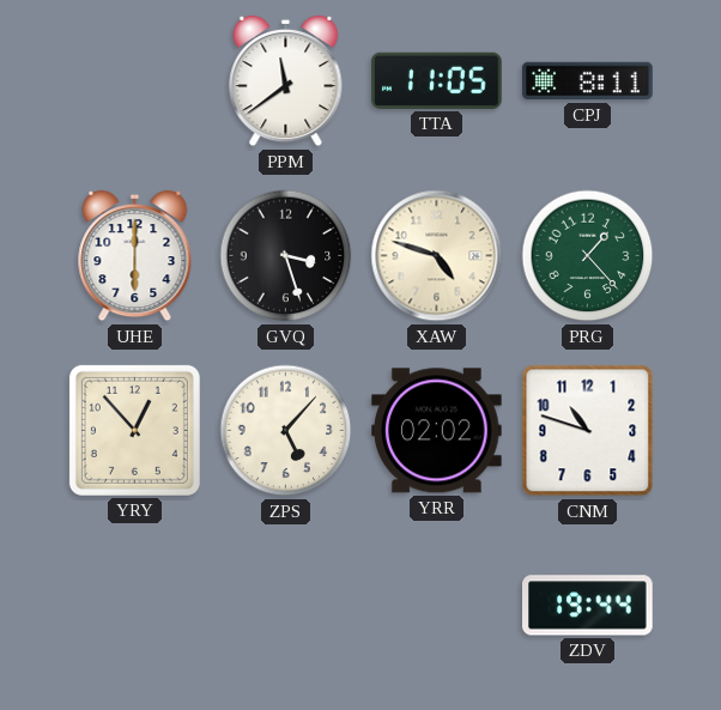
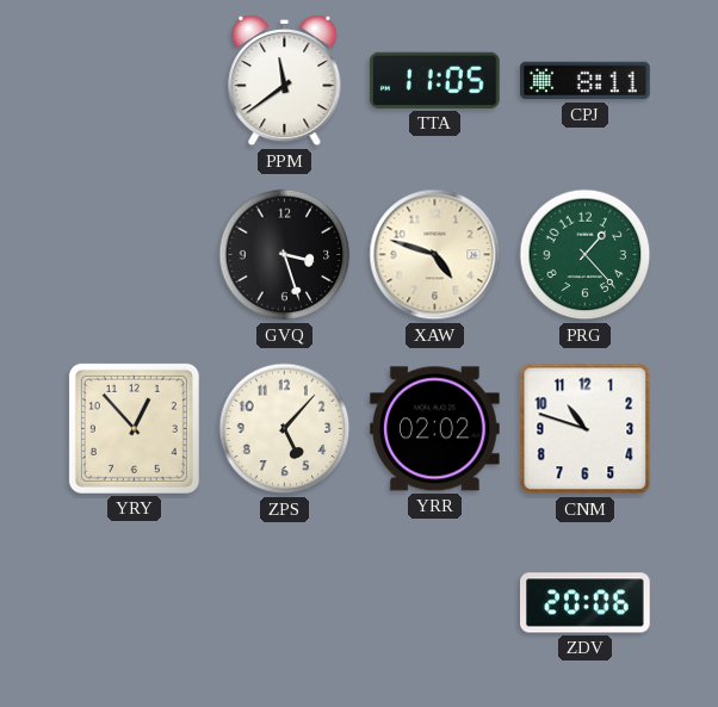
UHE: 6:00 -> none (135, 256)
ZDV: 19:44 -> 20:06 (586, 603)
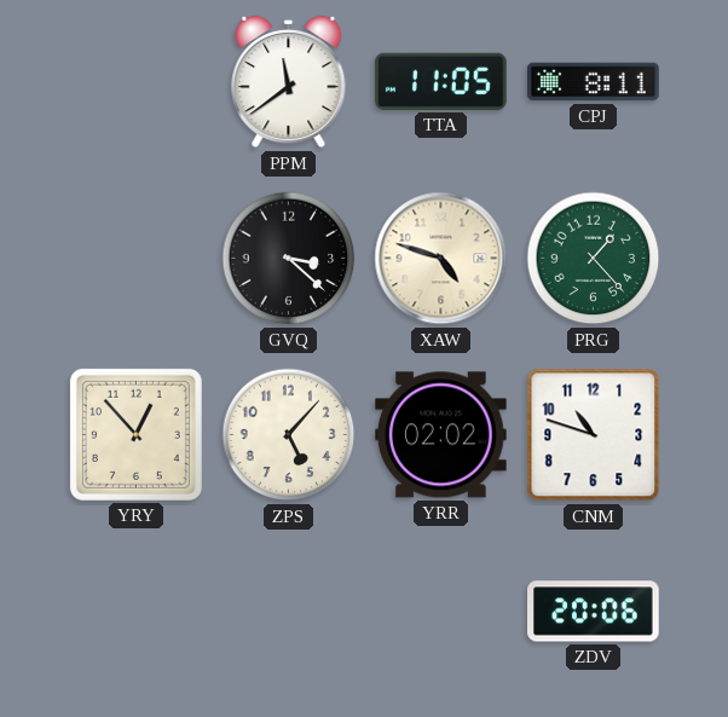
GVQ: 3:27 -> 3:22 (289, 259)
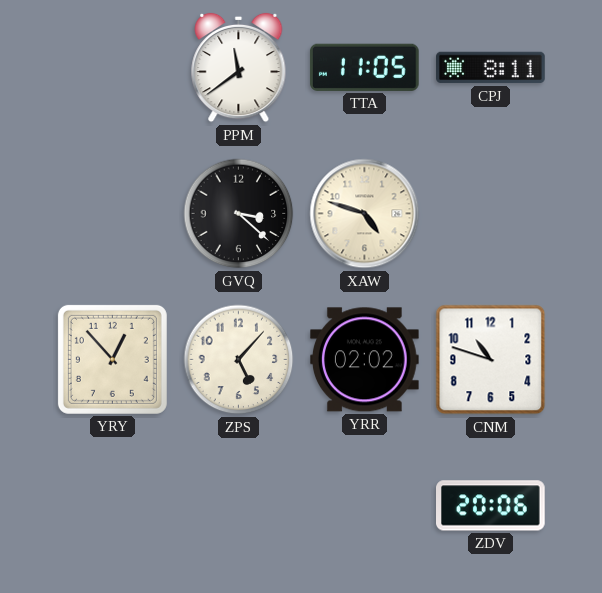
PRG: 1:23 -> none (594, 259)
